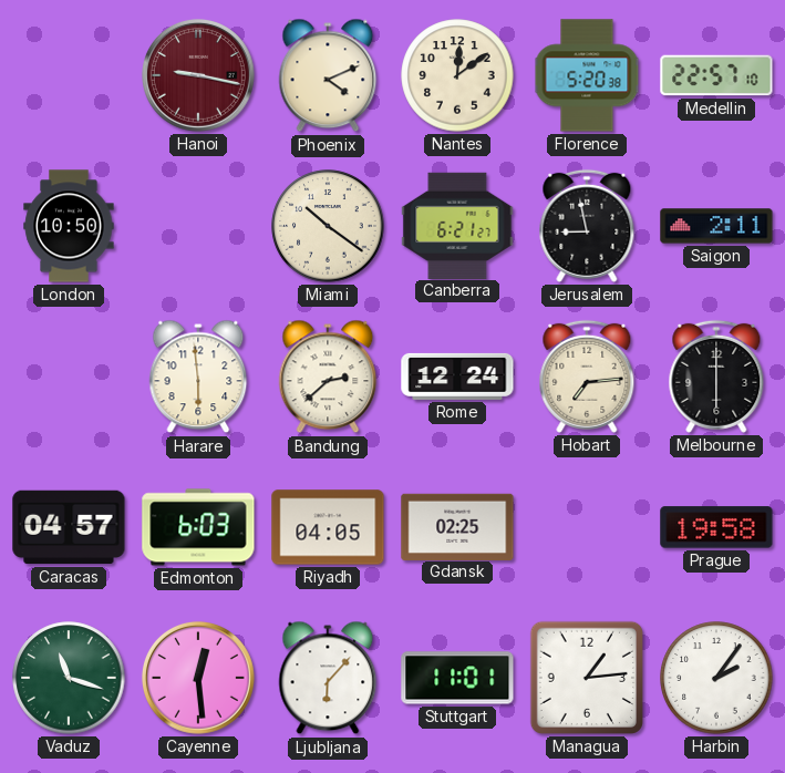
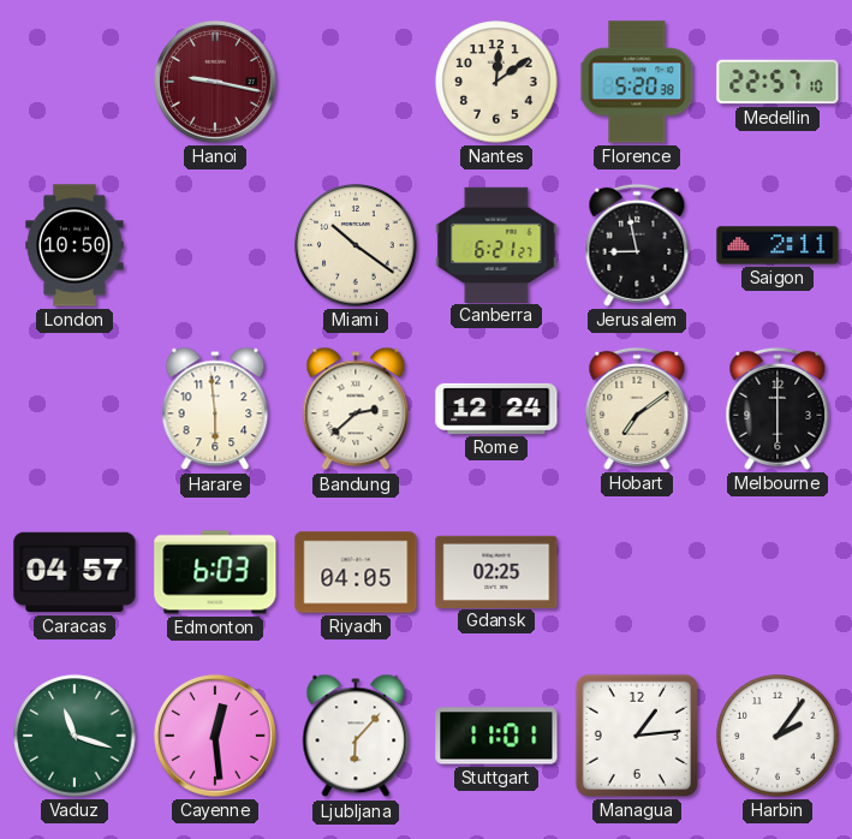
Phoenix: 4:11 -> none (328, 75)
Hobart: 7:14 -> 7:09 (637, 409)
Prague: 19:58 -> none (716, 527)
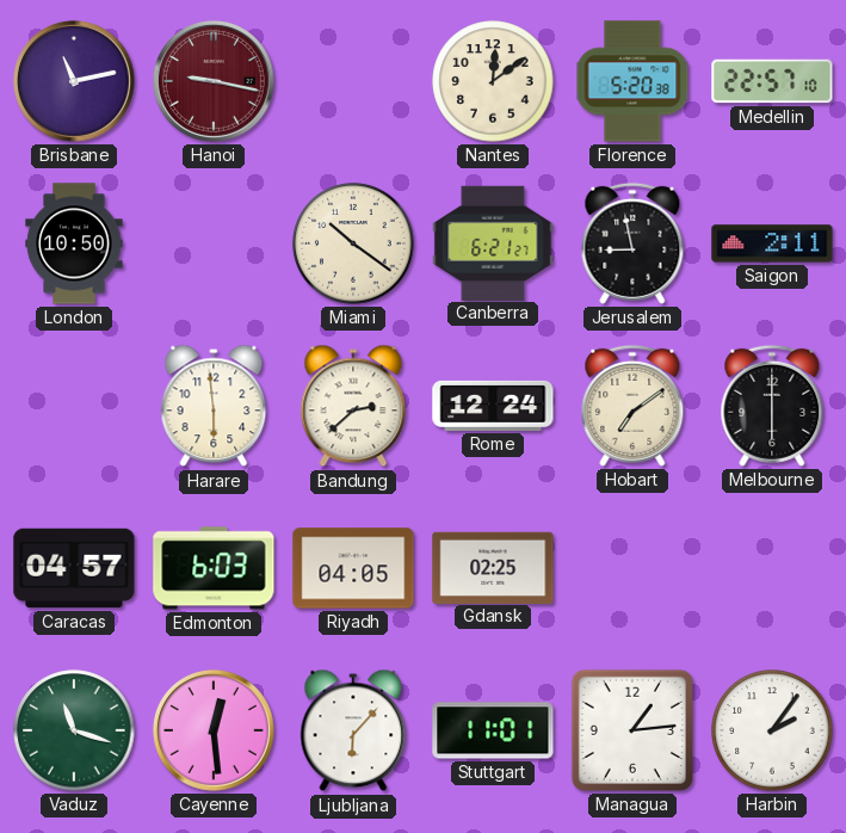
Brisbane: none -> 11:13 (74, 81)
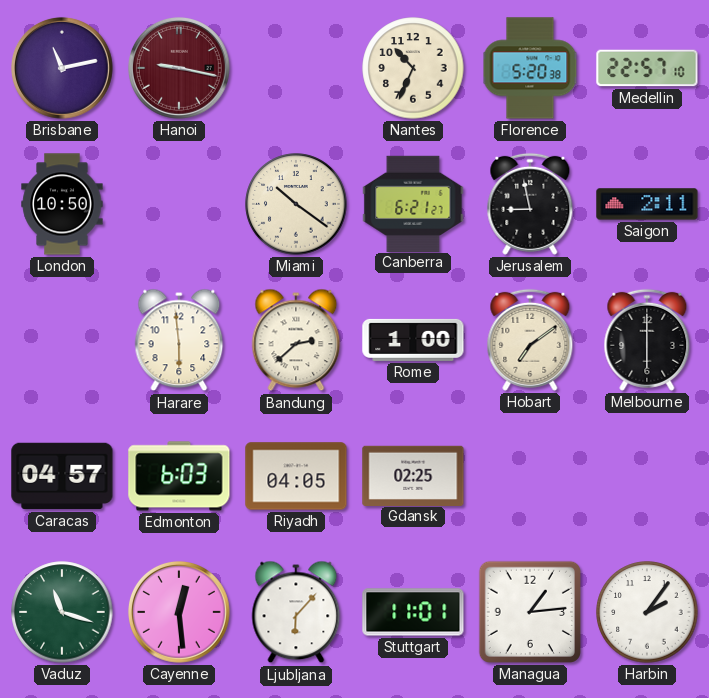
Nantes: 12:09 -> 10:34 (413, 68)
Rome: 12:24 -> 1:00 (413, 340)
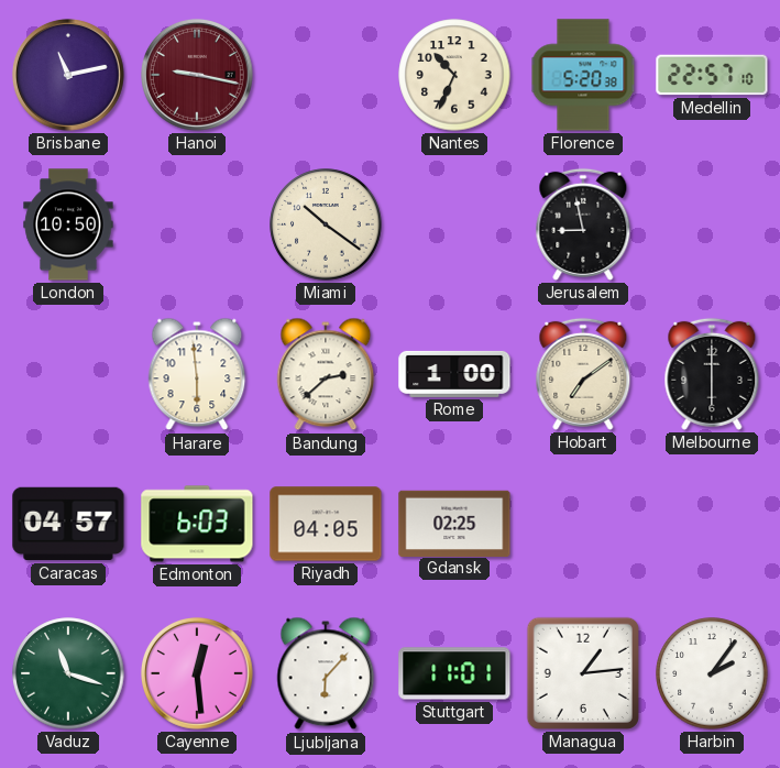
Canberra: 6:21 -> none (413, 203)
Saigon: 2:11 -> none (647, 204)
